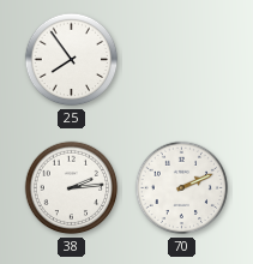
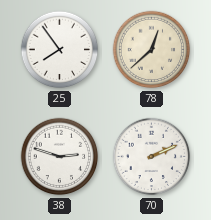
78: none -> 12:38 (152, 50)
38: 2:14 -> 2:48 (60, 157)
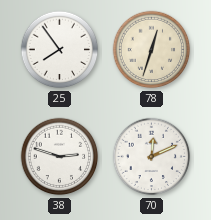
78: 12:38 -> 12:33 (152, 50)
70: 2:11 -> 12:11 (152, 157)
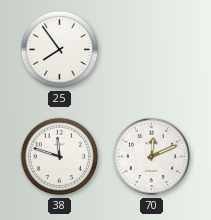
78: 12:33 -> none (152, 50)
38: 2:48 -> 11:48 (60, 157)
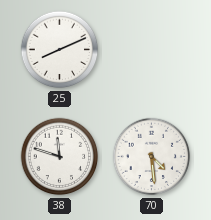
25: 7:54 -> 8:11 (60, 50)
70: 12:11 -> 4:29 (152, 157)
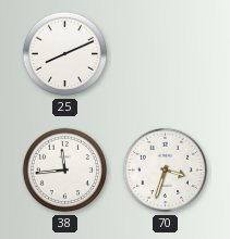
38: 11:48 -> 11:44 (65, 171)
70: 4:29 -> 3:33 (166, 171)
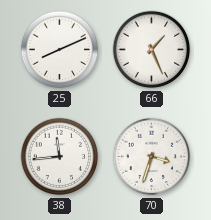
66: none -> 1:26 (152, 50)
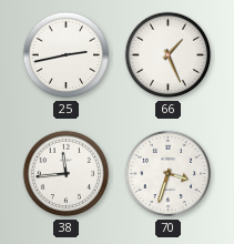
25: 8:11 -> 2:43 (67, 55)
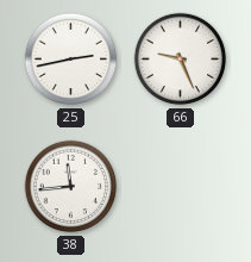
66: 1:26 -> 9:26 (181, 60)
70: 3:33 -> none (169, 174)
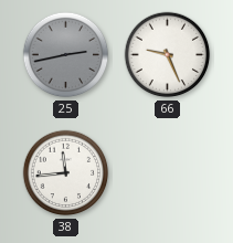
25 dial: white -> grey (66, 55)
